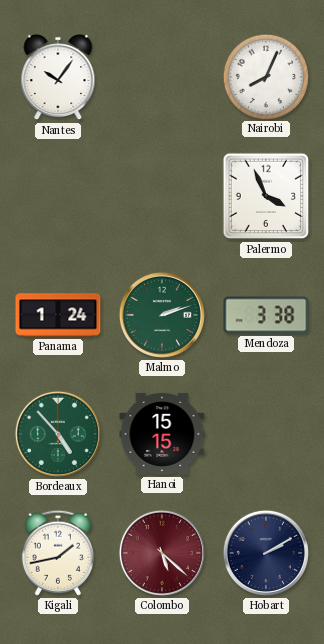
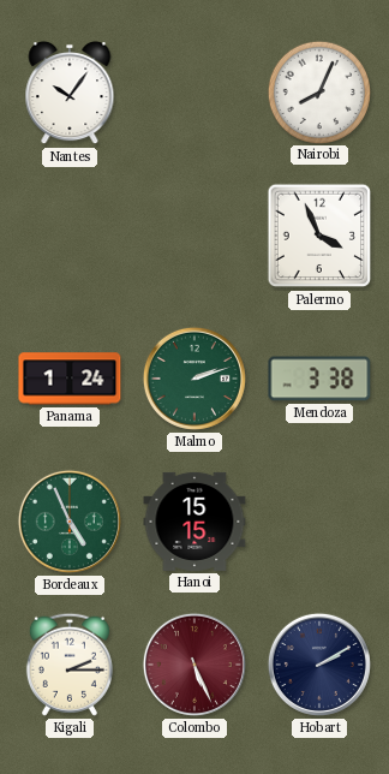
Bordeaux: 4:53 -> 4:56 (70, 522)
Kigali: 1:43 -> 2:15 (70, 665)
Colombo: 5:22 -> 5:26 (194, 665)
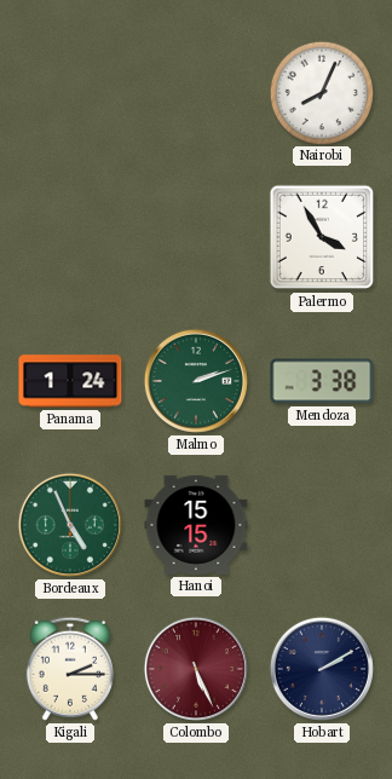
Nantes: 10:06 -> none (70, 93)
Palermo: 3:56 -> 3:55 (322, 237)
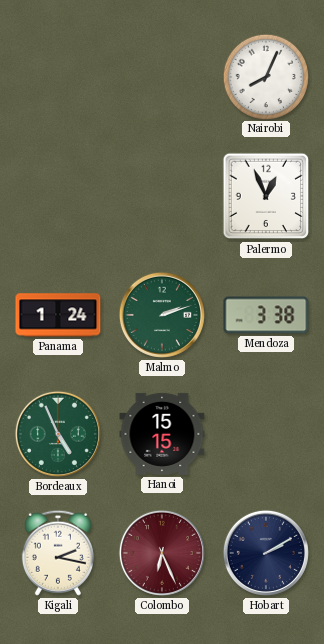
Palermo: 3:55 -> 12:56 (266, 196)
Kigali: 2:15 -> 2:17 (58, 553)
Colombo: 5:26 -> 6:26 (162, 553)
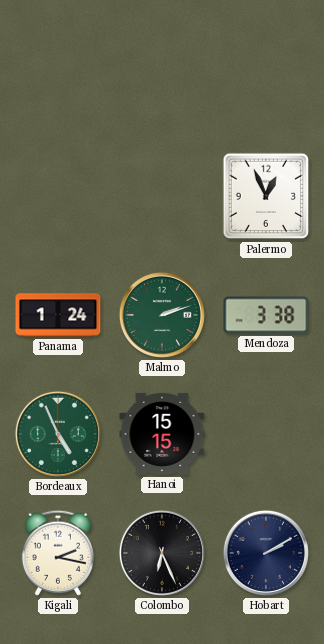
Nairobi: 8:04 -> none (265, 76)
Colombo dial: burgundy -> black (162, 553)
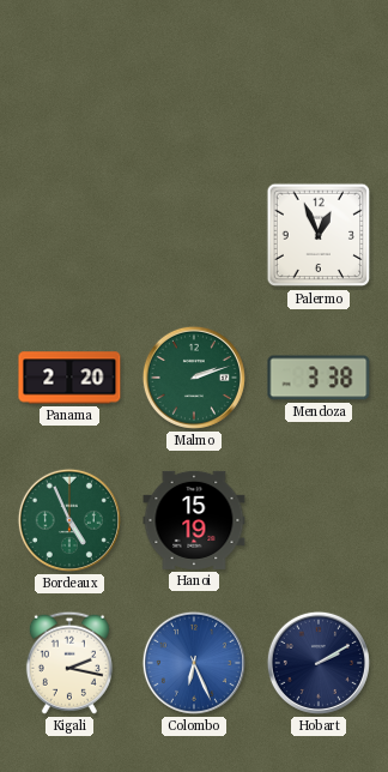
Panama: 1:24 -> 2:20 (69, 378)
Hanoi: 15:15 -> 15:19 (194, 520)
Colombo dial: black -> blue (194, 663)
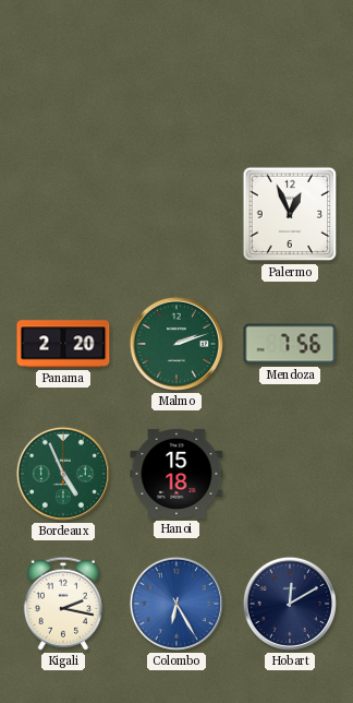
Mendoza: 3:38 -> 7:56 (290, 344)
Hanoi: 15:19 -> 15:18 (176, 474)
Colombo: 6:26 -> 6:25 (176, 604)
Hobart: 2:10 -> 12:10 (290, 604)
